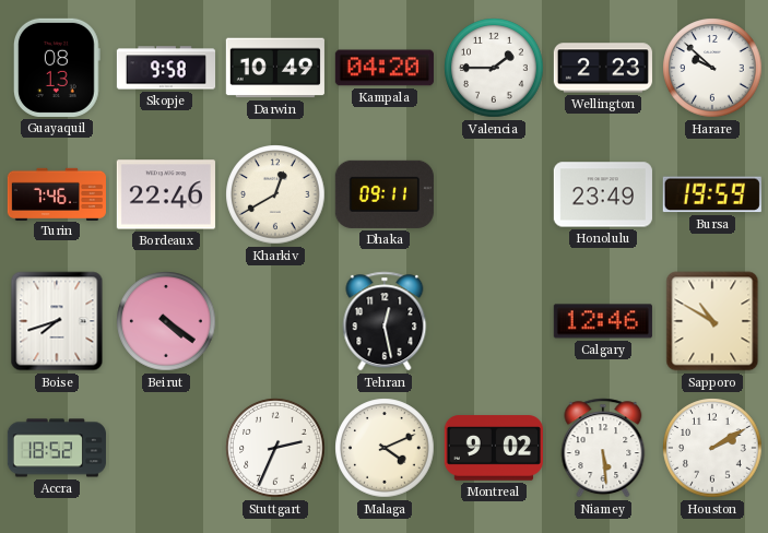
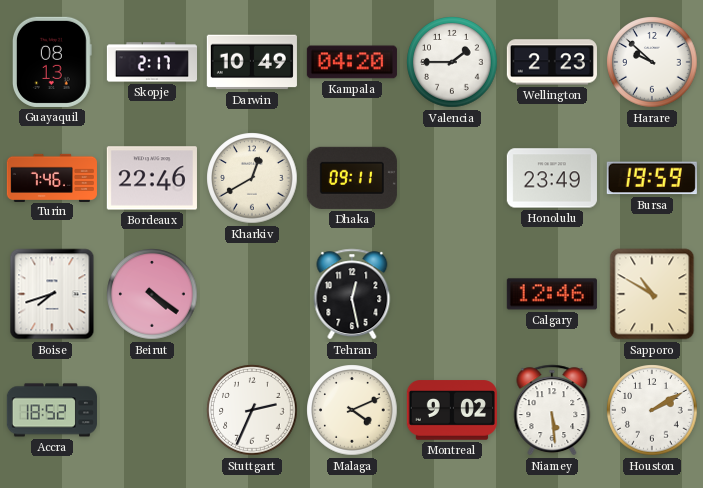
Skopje: 9:58 -> 2:17 (151, 62)
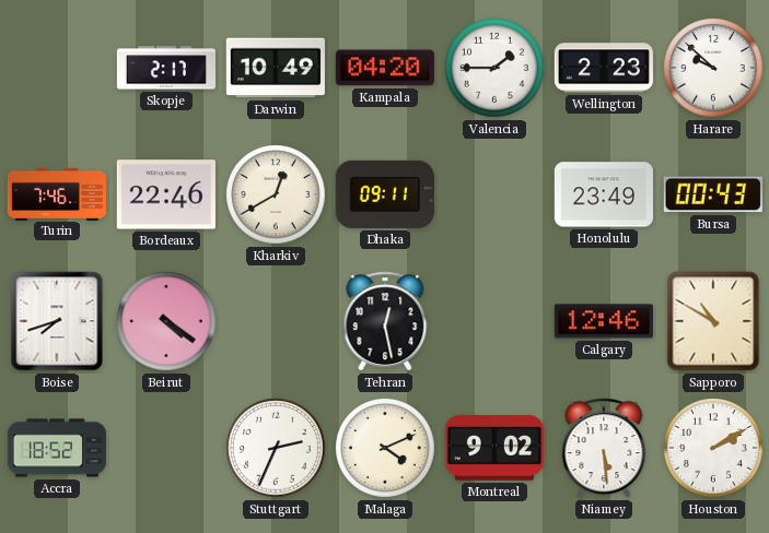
Guayaquil: 08:13 -> none (52, 62)
Bursa: 19:59 -> 00:43 (713, 194)
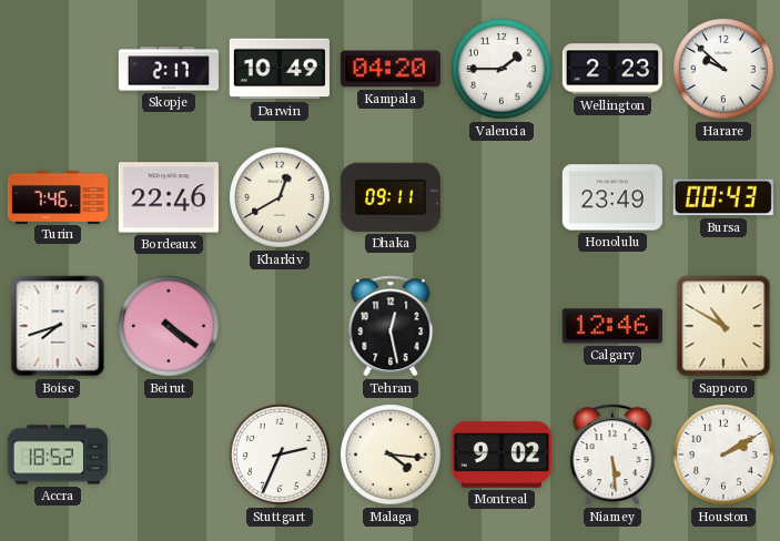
Malaga: 4:11 -> 4:16 (391, 455)
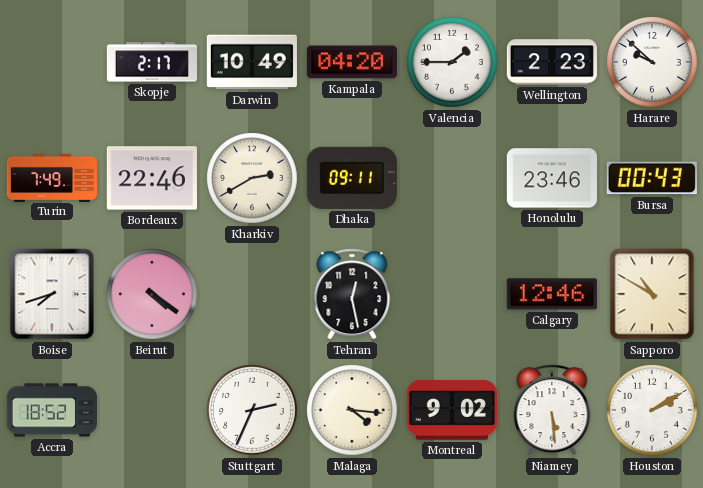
Turin: 7:46 -> 7:49 (52, 177)
Kharkiv: 12:40 -> 2:40 (252, 178)
Honolulu: 23:49 -> 23:46 (552, 178)
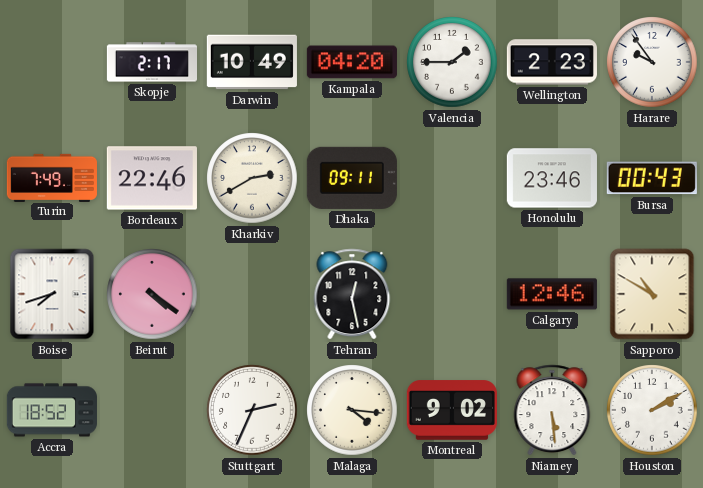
Harare: 9:52 -> 9:54 (652, 62)
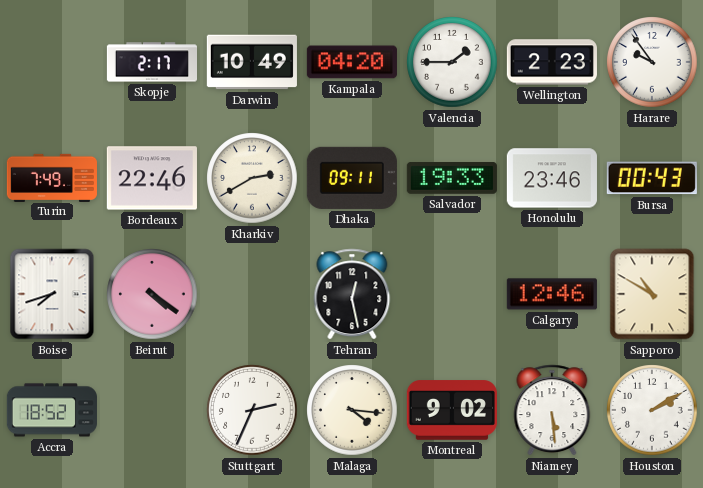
Salvador: none -> 19:33 (452, 179)
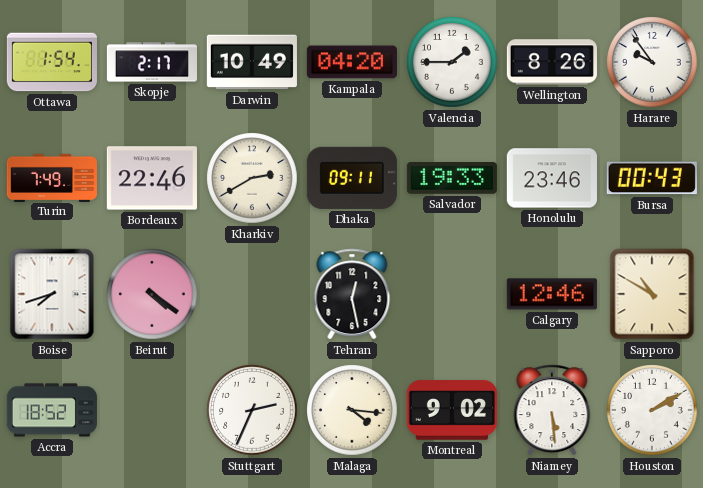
Ottawa: none -> 1:54 (52, 62)
Wellington: 2:23 -> 8:26 (552, 62)
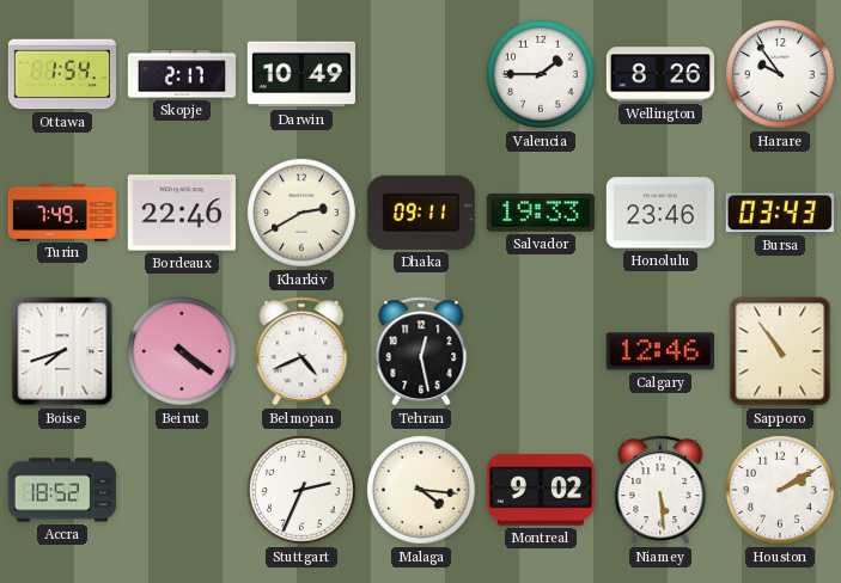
Kampala: 04:20 -> none (352, 62)
Bursa: 00:43 -> 03:43 (780, 213)
Belmopan: none -> 4:41 (301, 351)
Sapporo: 10:50 -> 10:54 (780, 351)
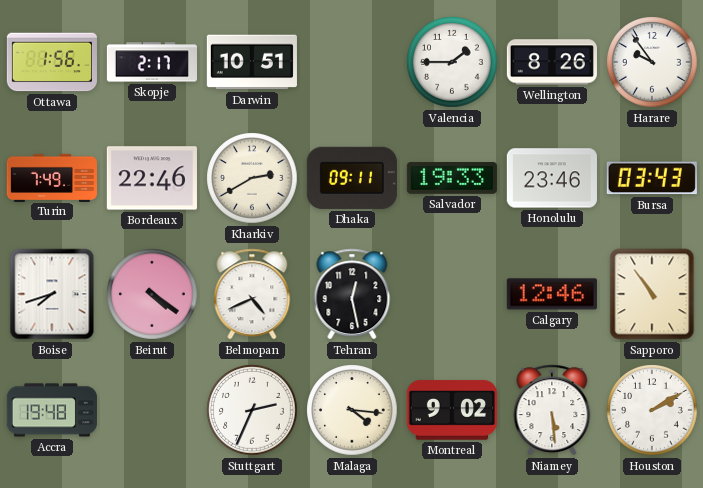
Ottawa: 1:54 -> 1:56 (52, 62)
Darwin: 10:49 -> 10:51 (252, 62)
Accra: 18:52 -> 19:48 (51, 410)
